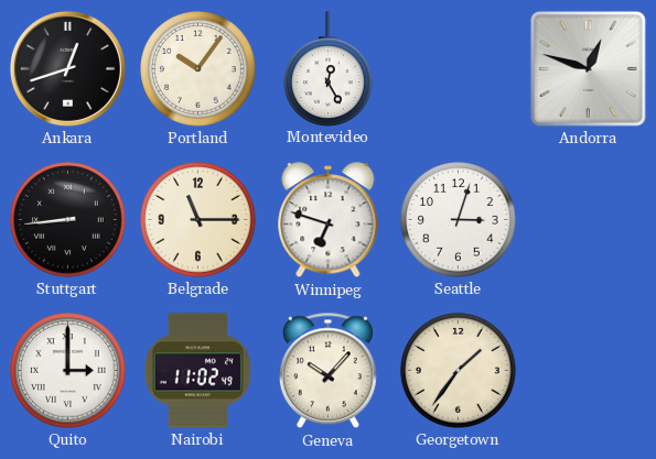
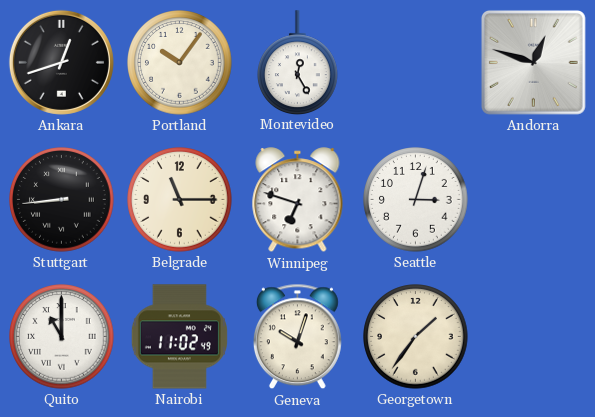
Quito: 3:00 -> 11:00 (62, 337)
Geneva: 10:07 -> 10:03 (297, 337)
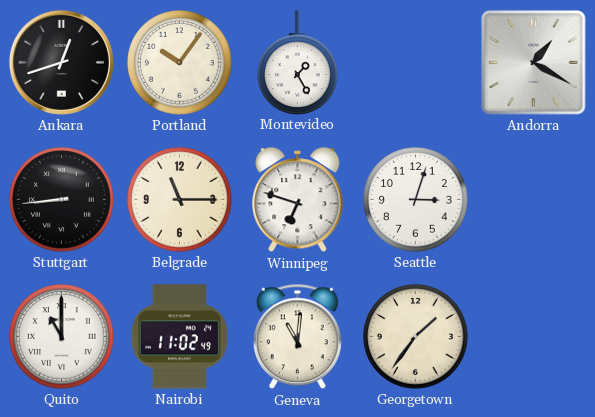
Montevideo: 12:25 -> 1:25 (298, 62)
Andorra: 12:48 -> 1:20 (533, 62)
Geneva: 10:03 -> 11:01 (297, 337)
